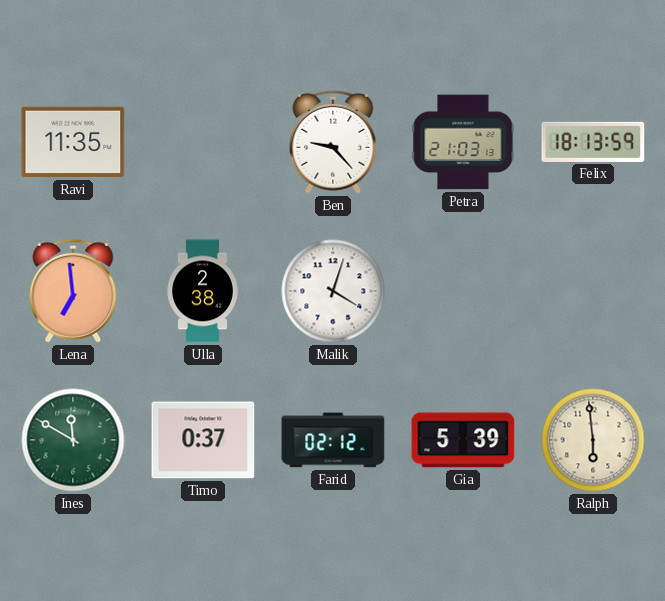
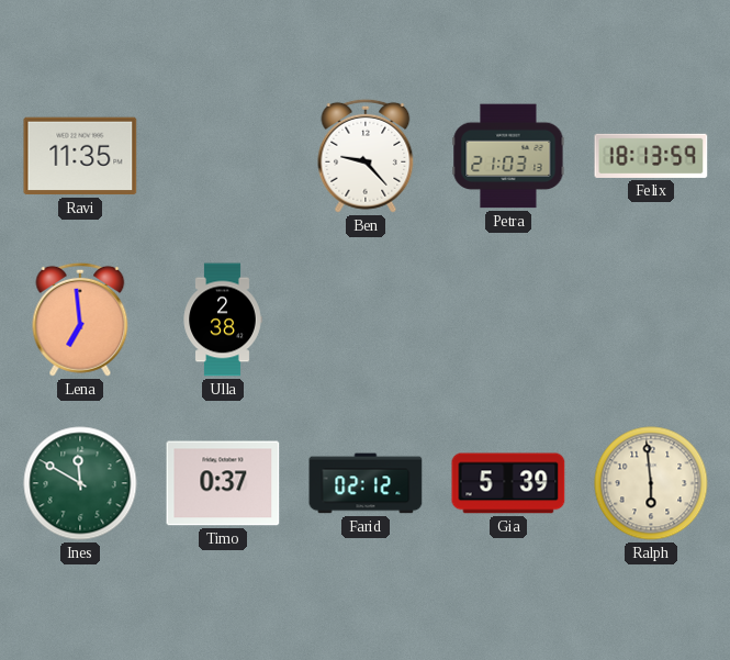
Malik: 4:03 -> none (333, 291)
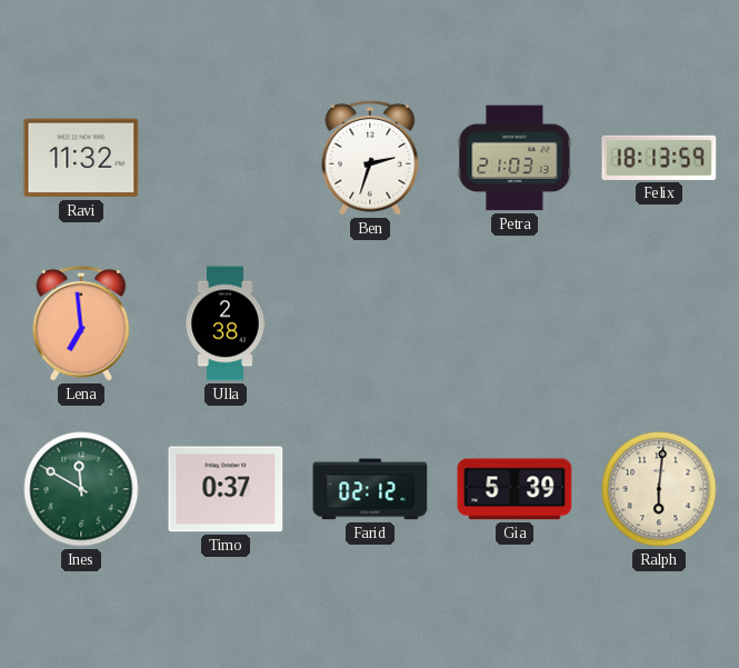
Ravi: 11:35 -> 11:32 (81, 158)
Ben: 9:23 -> 2:33 (370, 158)
Ralph: 5:59 -> 6:01 (659, 489)
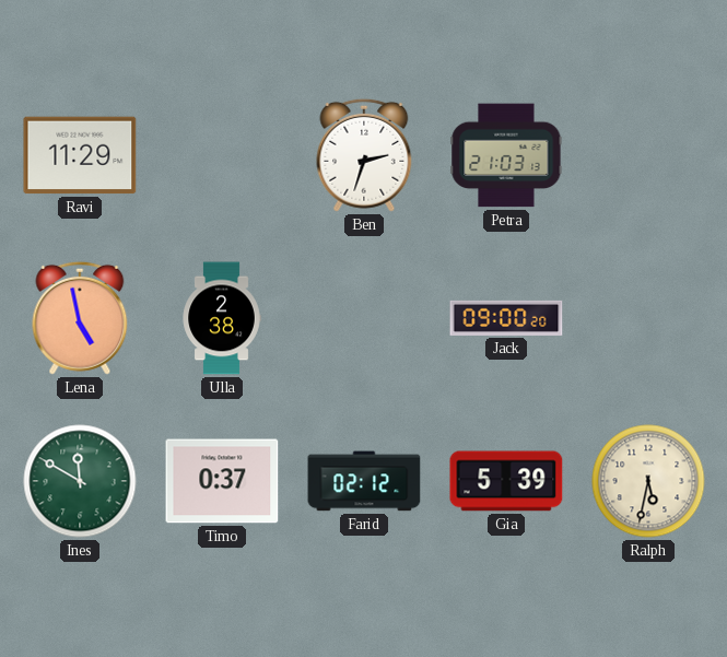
Ravi: 11:32 -> 11:29 (80, 155)
Felix: 18:13 -> none (659, 158)
Lena: 6:59 -> 4:58 (80, 318)
Jack: none -> 09:00 (506, 318)
Ralph: 6:01 -> 5:32 (648, 481)
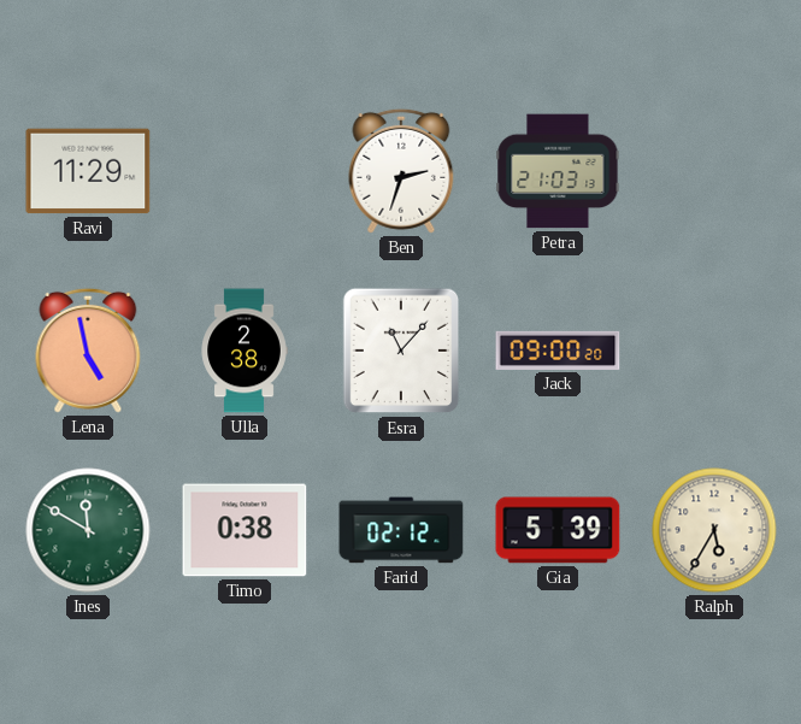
Esra: none -> 11:07 (401, 351)
Timo: 0:37 -> 0:38 (245, 530)
Ralph: 5:32 -> 5:35 (714, 530)
